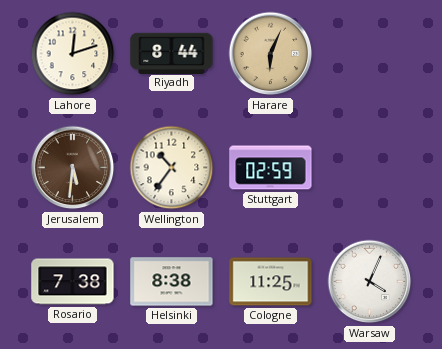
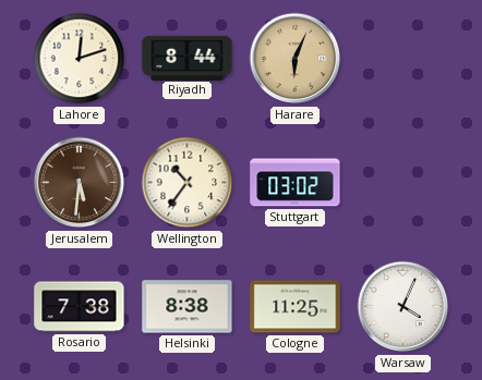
Stuttgart: 02:59 -> 03:02 (296, 183)
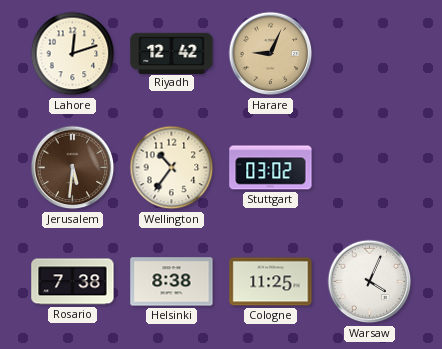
Riyadh: 8:44 -> 12:42 (172, 53)
Harare: 6:04 -> 9:04 (271, 54)
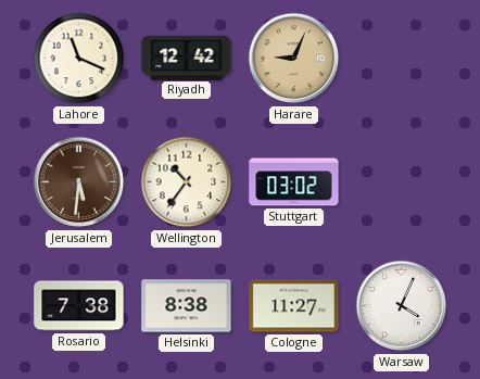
Lahore: 12:12 -> 11:19 (79, 59)
Cologne: 11:25 -> 11:27 (294, 306)
